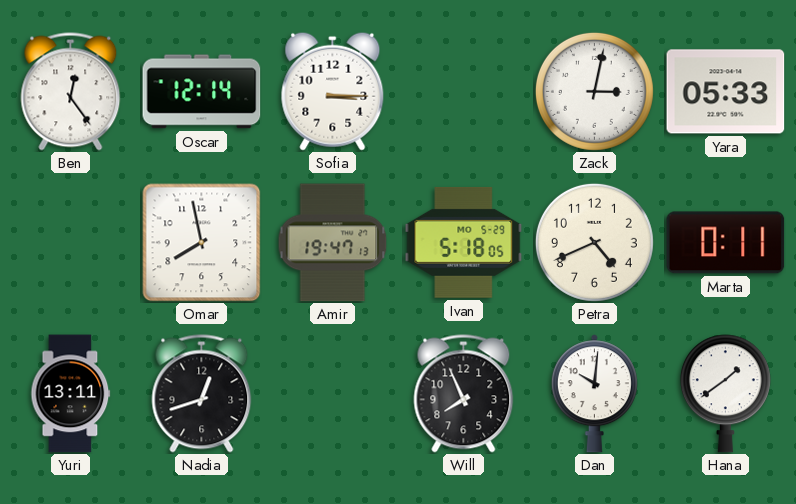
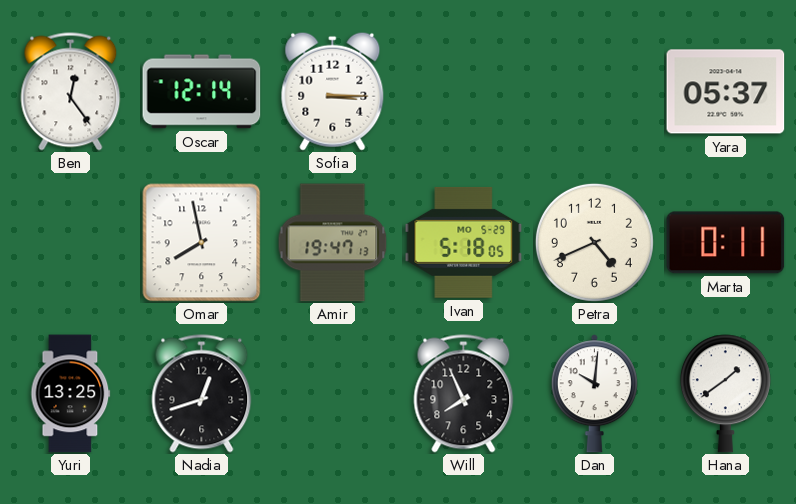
Zack: 3:02 -> none (594, 91)
Yara: 05:33 -> 05:37 (726, 92)
Yuri: 13:11 -> 13:25 (71, 394)
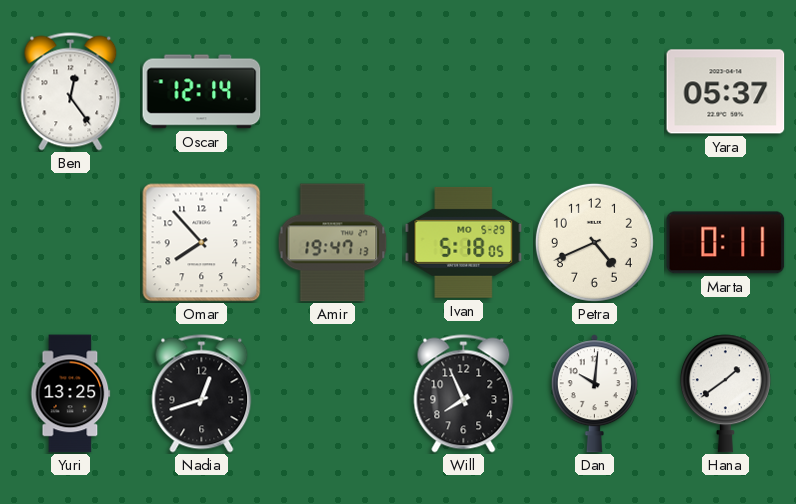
Sofia: 3:15 -> none (333, 91)
Omar: 7:58 -> 7:53 (202, 243)
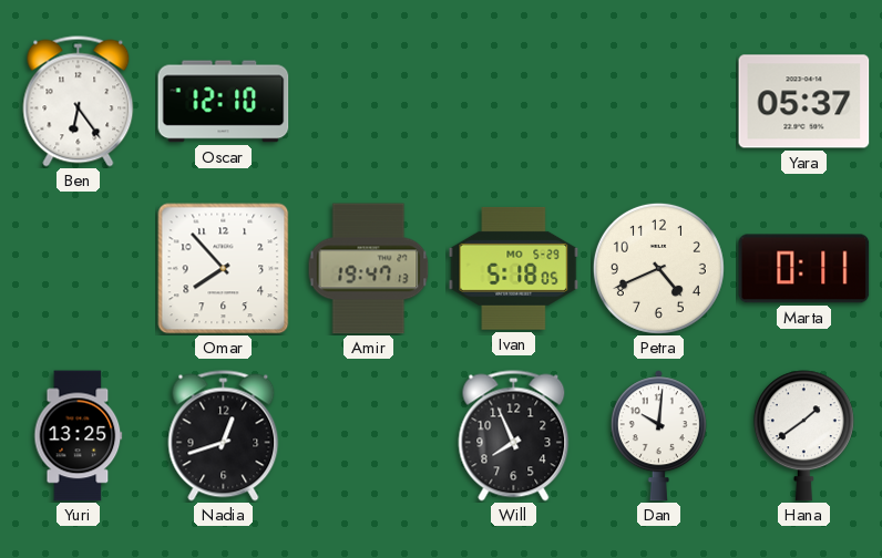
Ben: 12:24 -> 6:24 (79, 102)
Oscar: 12:14 -> 12:10 (224, 102)
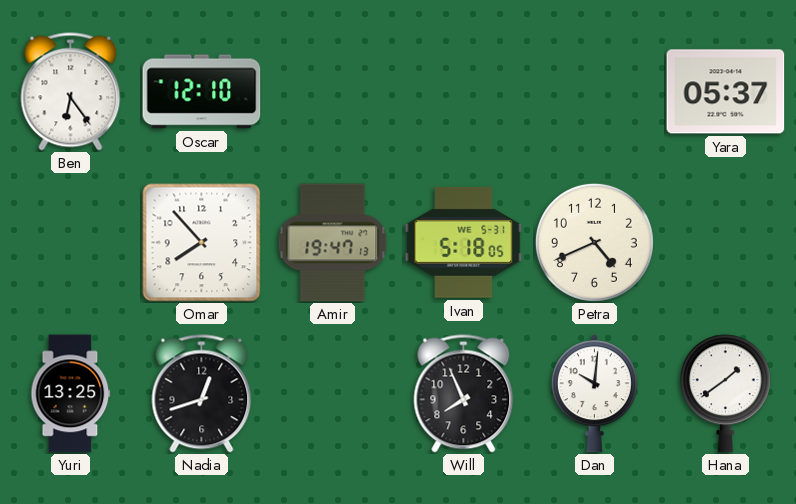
Ivan date: MO 5-29 -> WE 5-31 (464, 242)
Marta: 0:11 -> none (804, 269)
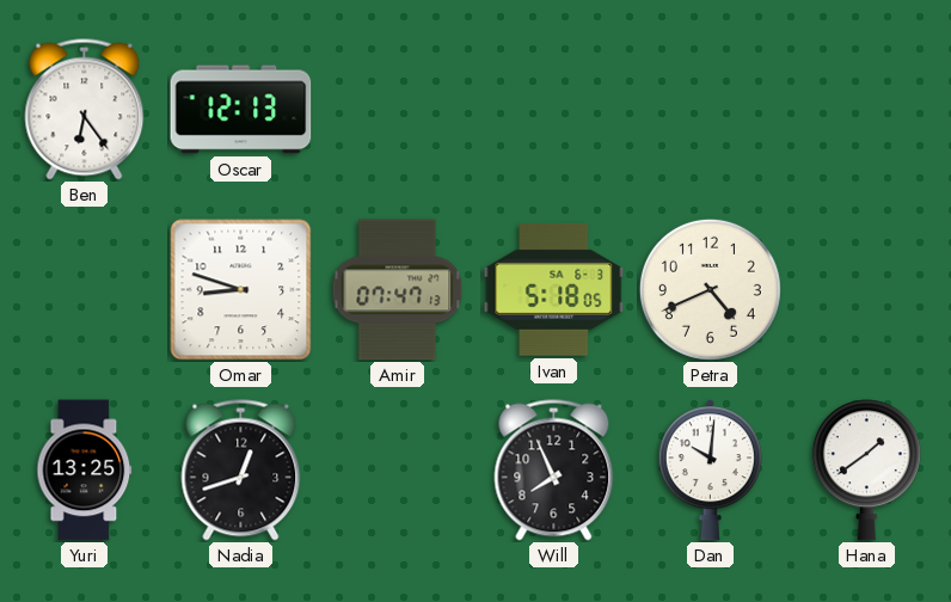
Oscar: 12:10 -> 12:13 (241, 110)
Yara: 05:37 -> none (726, 92)
Omar: 7:53 -> 8:48 (241, 290)
Amir: 19:47 -> 07:47 (398, 290)
Ivan date: WE 5-31 -> SA 6-3 (554, 289)
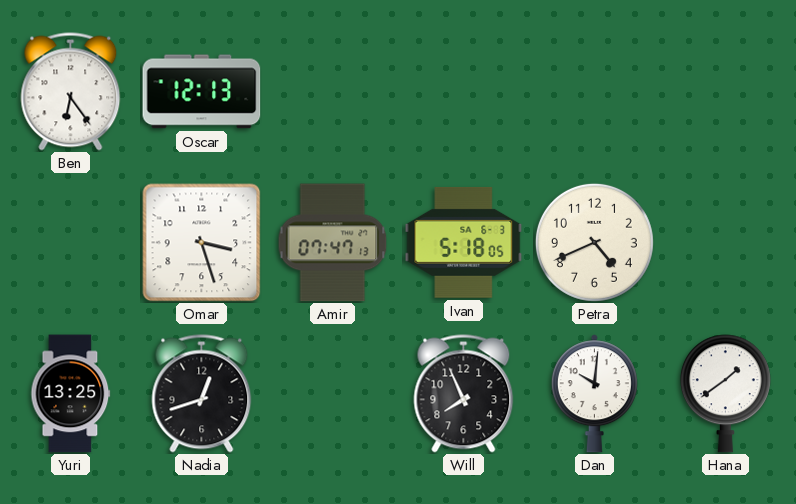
Omar: 8:48 -> 3:27 (202, 243)
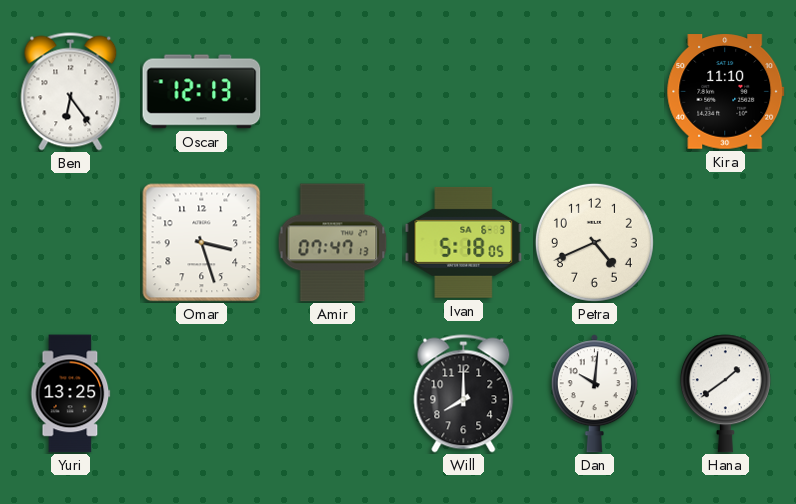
Kira: none -> 11:10 (726, 92)
Nadia: 12:42 -> none (202, 394)
Will: 7:56 -> 8:00 (464, 394)
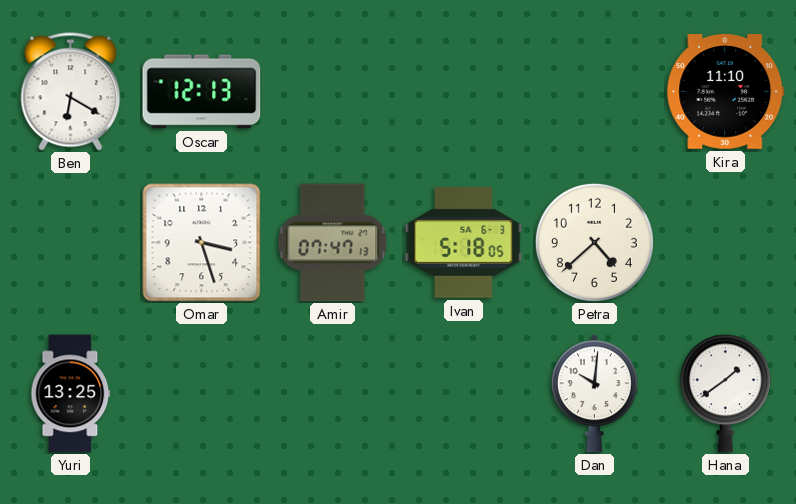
Ben: 6:24 -> 6:20 (71, 92)
Petra: 4:41 -> 4:38 (594, 242)
Will: 8:00 -> none (464, 394)
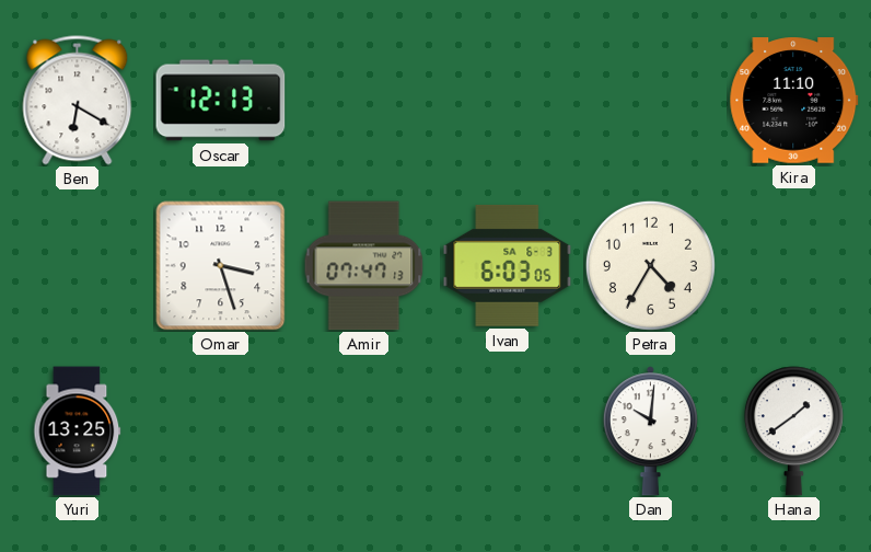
Ivan: 5:18 -> 6:03 (508, 265)
Petra: 4:38 -> 4:35 (650, 265)
